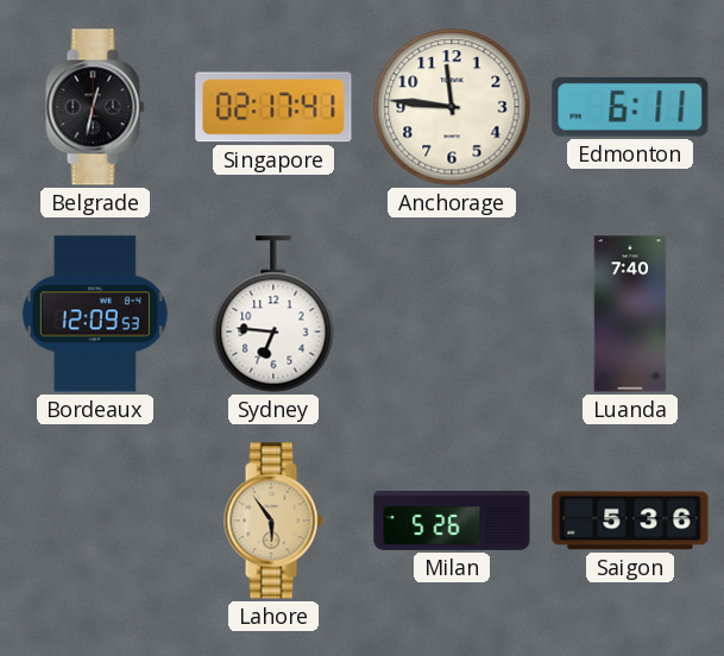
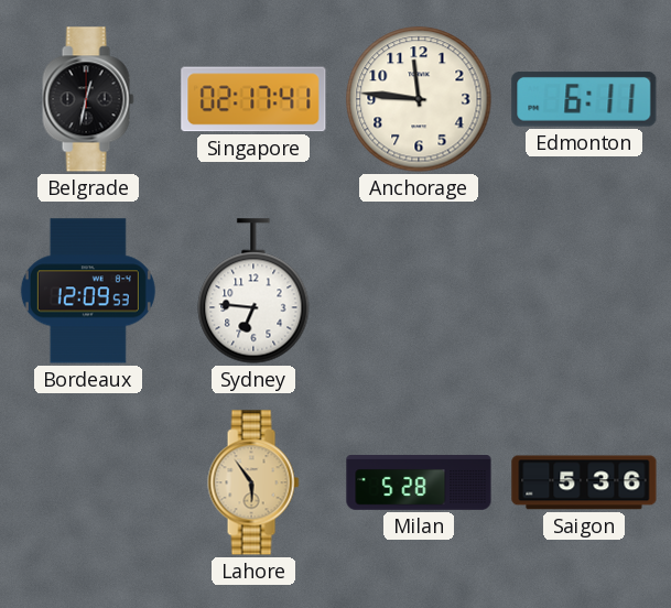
Luanda: 7:40 -> none (630, 314)
Milan: 5:26 -> 5:28 (419, 482)
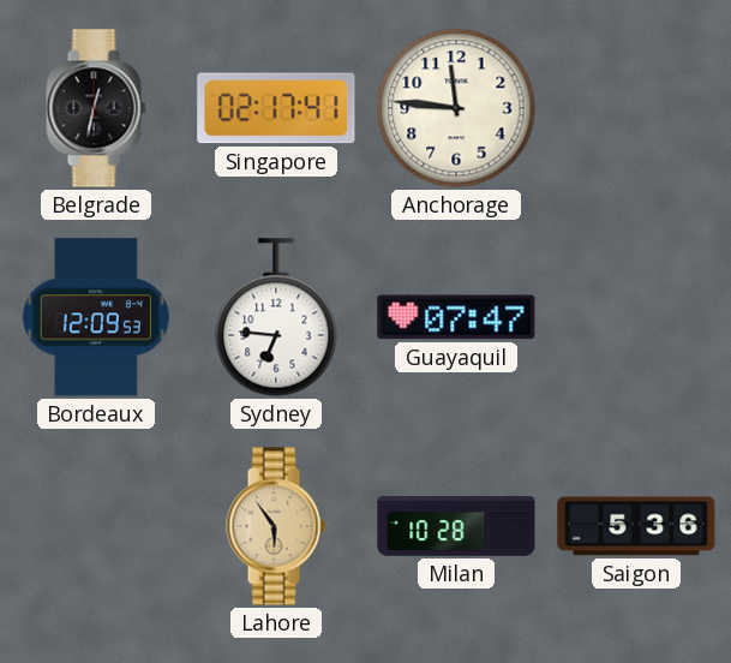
Edmonton: 6:11 -> none (584, 99)
Guayaquil: none -> 07:47 (456, 317)
Milan: 5:28 -> 10:28 (456, 526)
